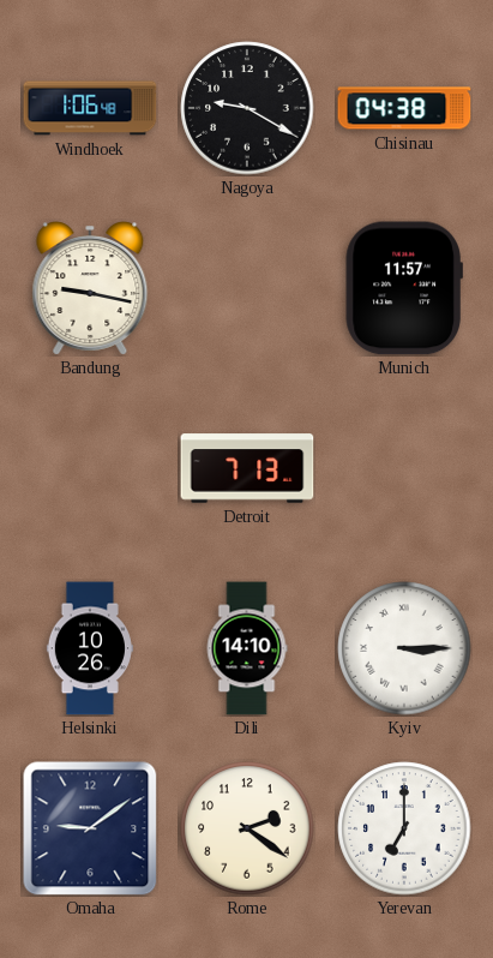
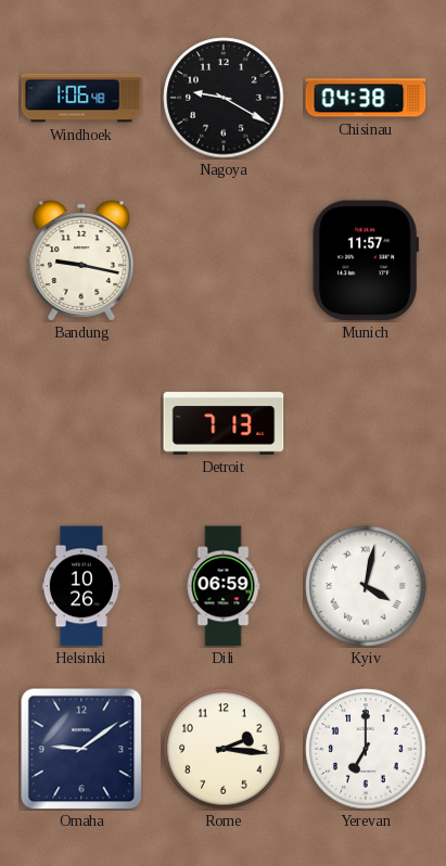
Dili: 14:10 -> 06:59 (224, 586)
Kyiv: 3:15 -> 4:02 (366, 586)
Rome: 2:21 -> 2:16 (224, 749)
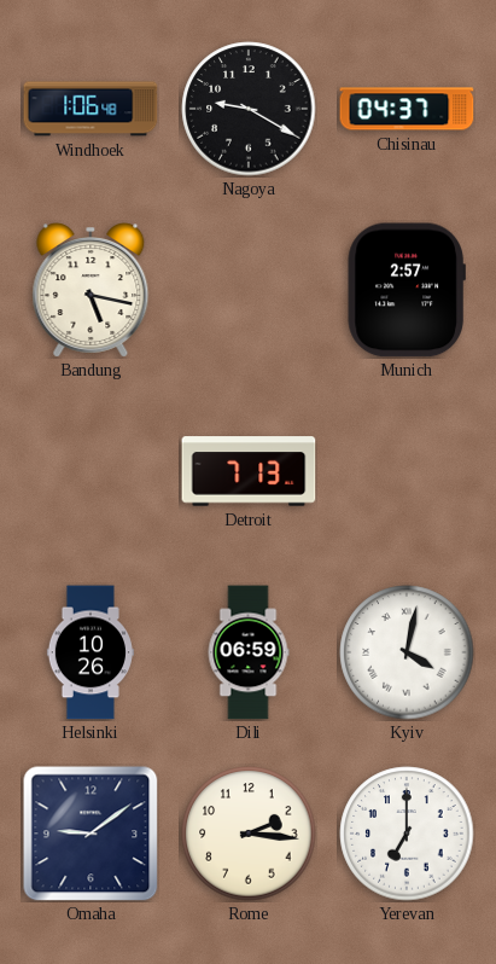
Chisinau: 04:38 -> 04:37 (407, 109)
Bandung: 9:17 -> 5:17 (91, 290)
Munich: 11:57 -> 2:57 (407, 290)
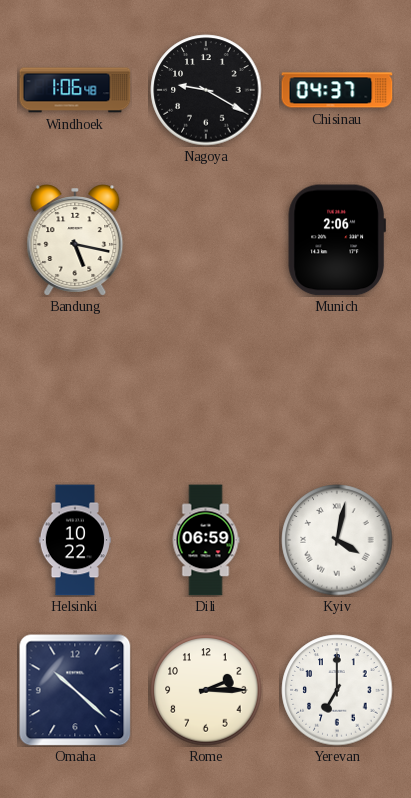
Munich: 2:57 -> 2:06 (337, 240)
Detroit: 7:13 -> none (249, 471)
Helsinki: 10:26 -> 10:22 (75, 540)
Omaha: 9:09 -> 10:22 (75, 690)
Rome: 2:16 -> 2:15 (206, 690)
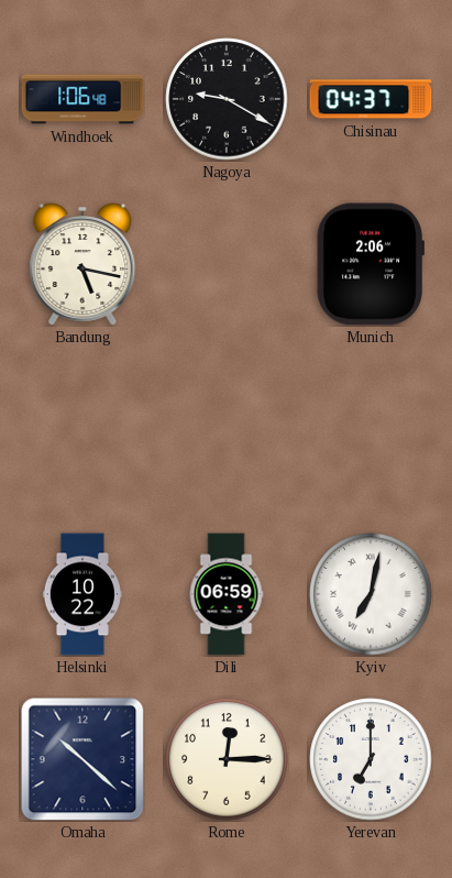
Kyiv: 4:02 -> 7:02 (371, 594)
Rome: 2:15 -> 12:15 (227, 759)
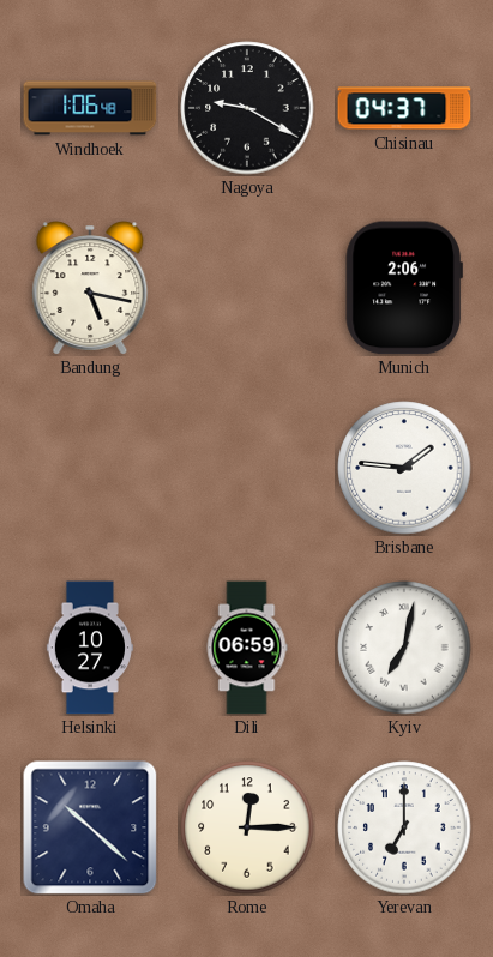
Brisbane: none -> 1:46 (404, 468)
Helsinki: 10:22 -> 10:27 (90, 648)
